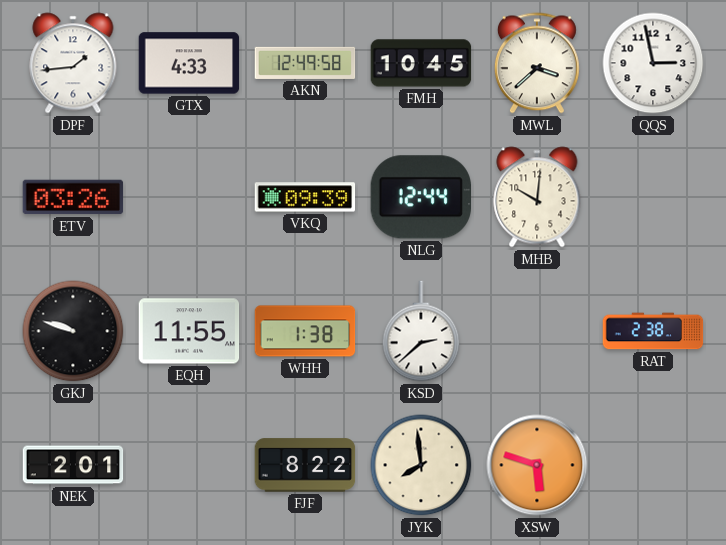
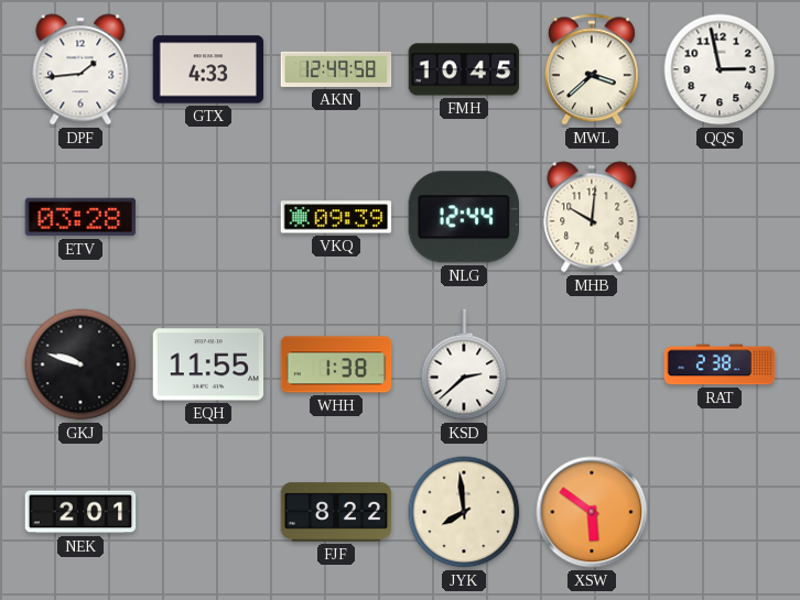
ETV: 03:26 -> 03:28 (80, 217)
XSW: 5:48 -> 5:51 (592, 512)
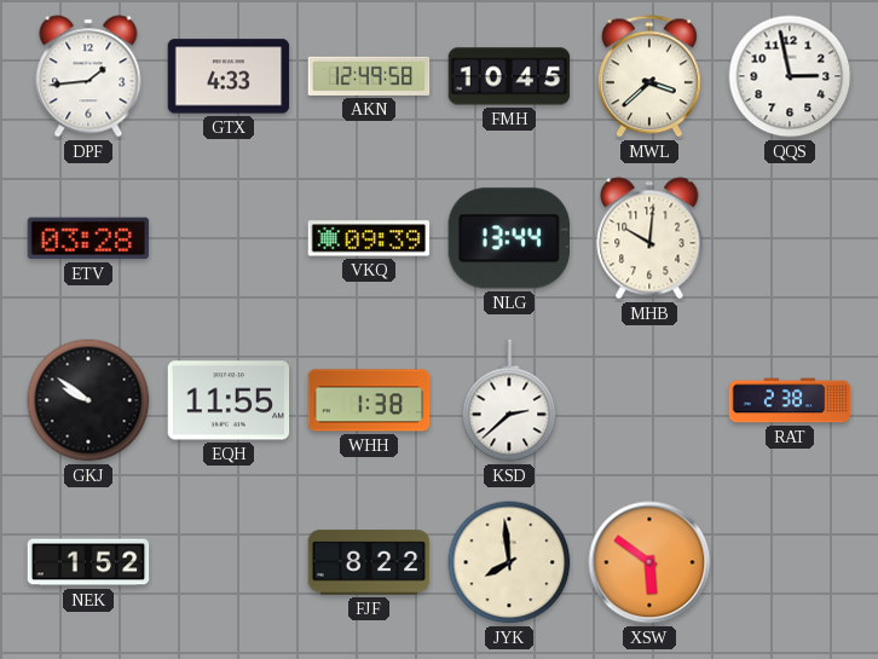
NLG: 12:44 -> 13:44 (508, 238)
GKJ: 9:48 -> 9:51 (88, 400)
NEK: 2:01 -> 1:52 (88, 562)
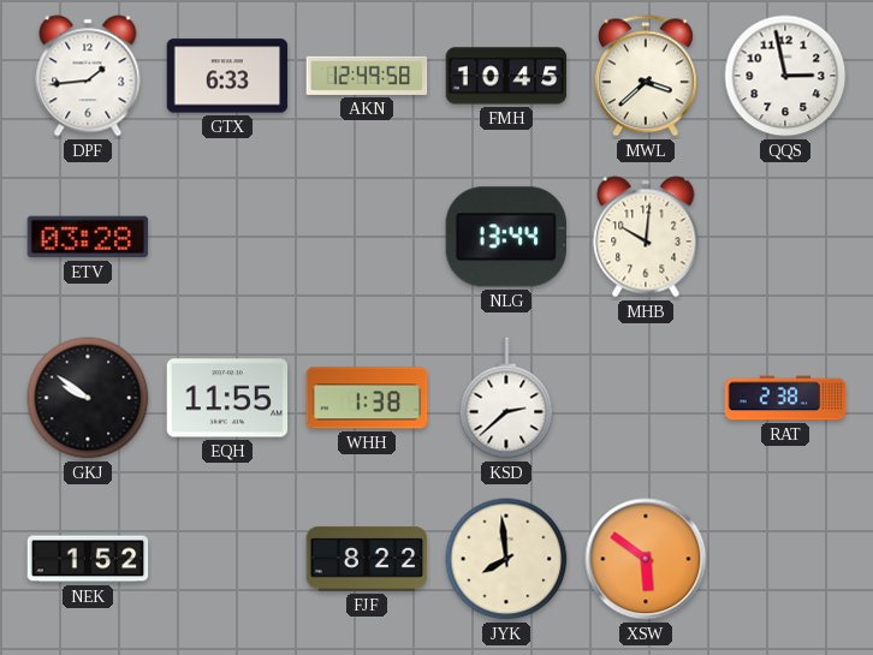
GTX: 4:33 -> 6:33 (227, 76)
VKQ: 09:39 -> none (369, 238)
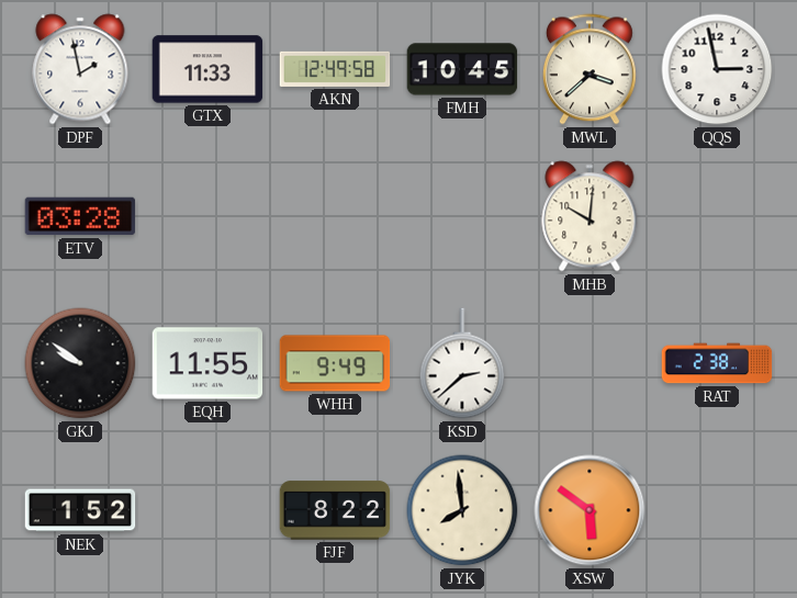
DPF: 1:44 -> 1:58 (80, 69)
GTX: 6:33 -> 11:33 (207, 69)
NLG: 13:44 -> none (505, 237)
WHH: 1:38 -> 9:49 (335, 363)
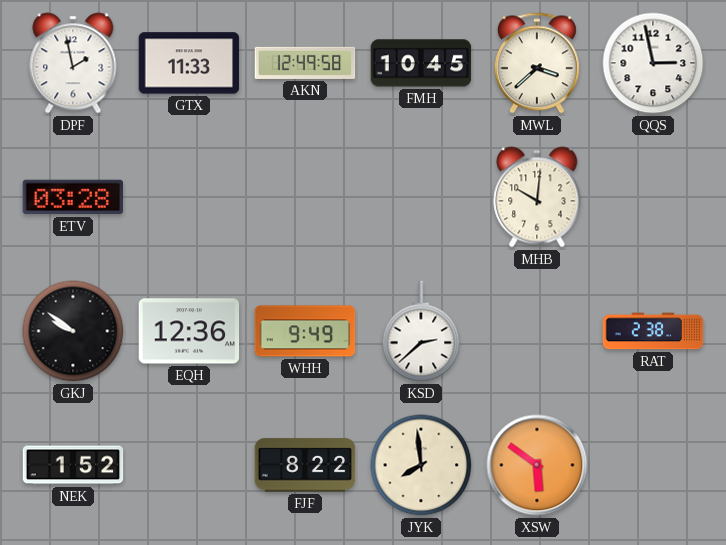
EQH: 11:55 -> 12:36 (189, 331)
